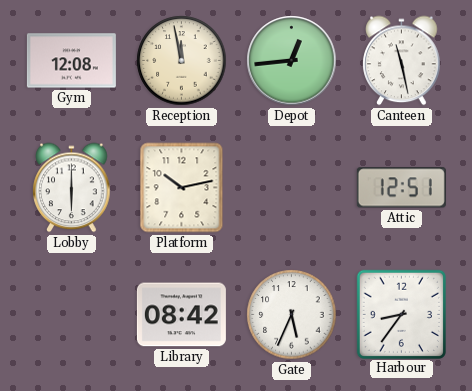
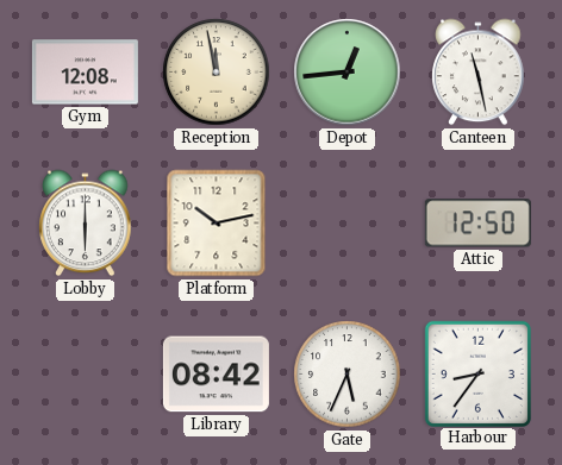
Attic: 12:51 -> 12:50 (477, 224)
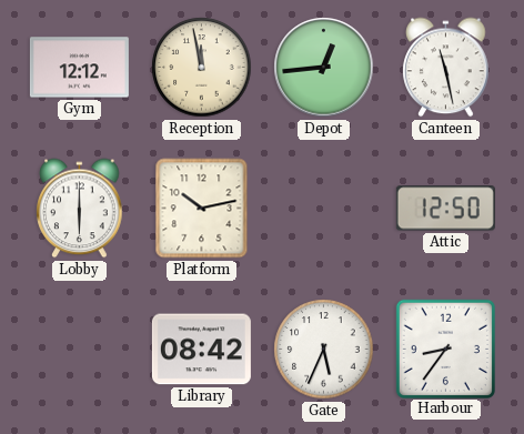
Gym: 12:08 -> 12:12 (79, 68)
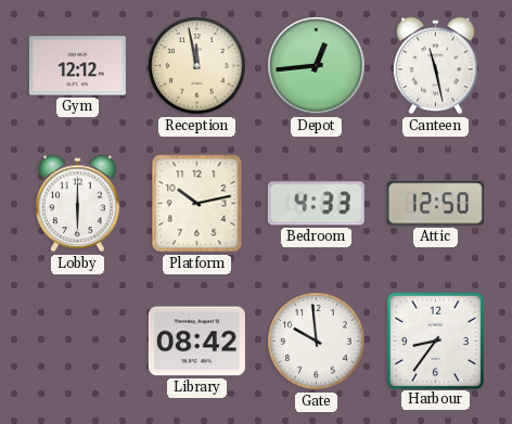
Bedroom: none -> 4:33 (316, 204)
Gate: 5:34 -> 9:59 (317, 342)
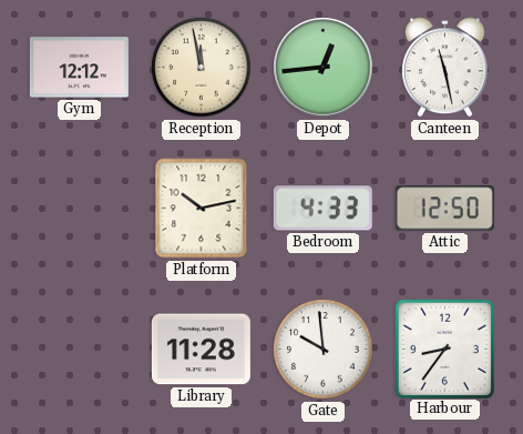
Lobby: 6:00 -> none (78, 204)
Library: 08:42 -> 11:28 (201, 350)
